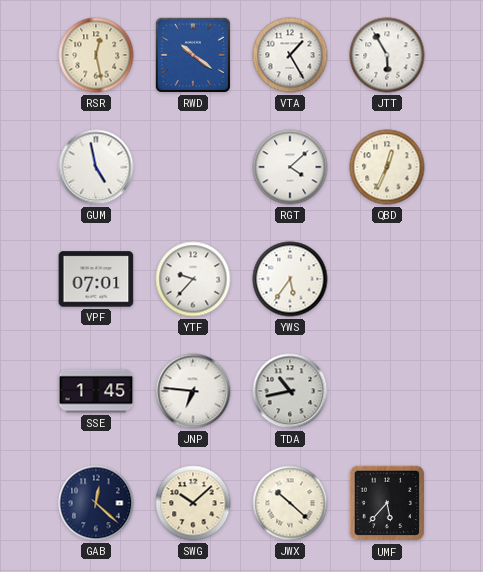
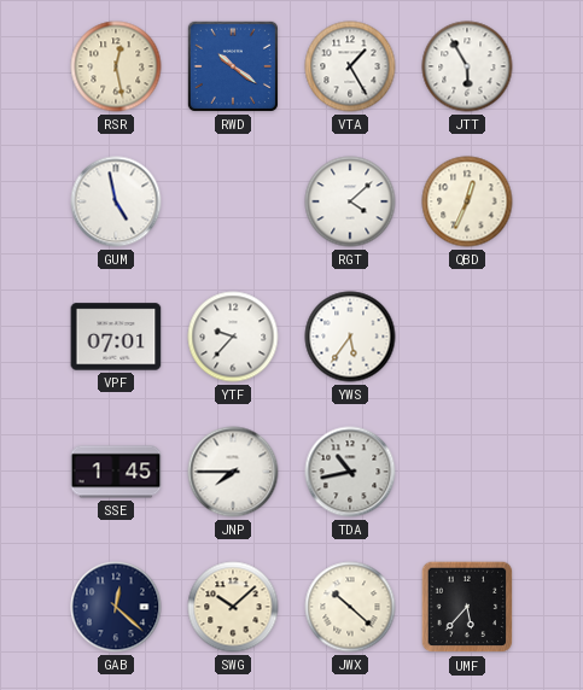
JNP: 6:46 -> 7:45 (233, 472)
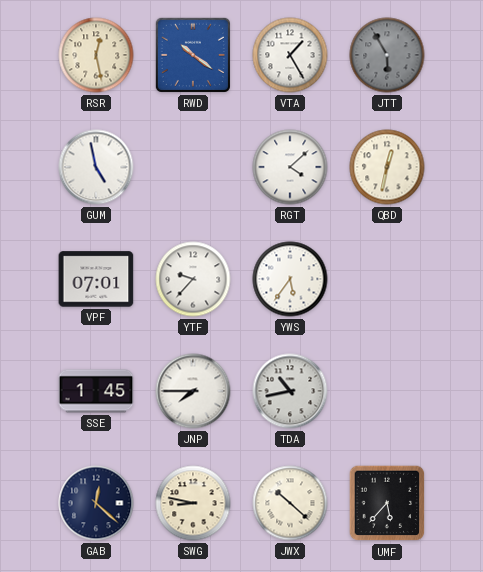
JTT dial: white -> grey (387, 55)
QBD: 12:34 -> 12:32 (387, 167)
SWG: 10:08 -> 8:47 (193, 503)
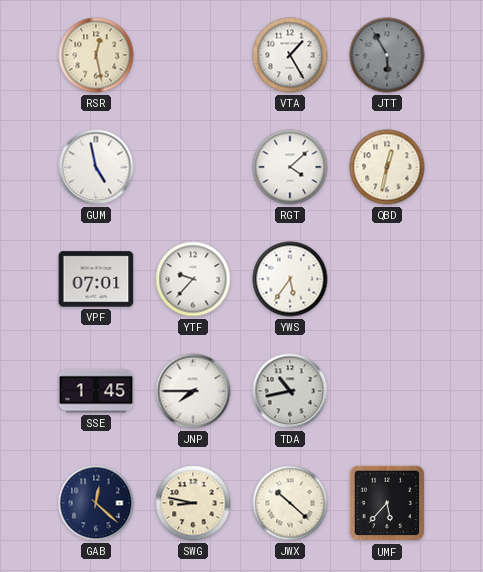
RWD: 10:21 -> none (193, 55)
